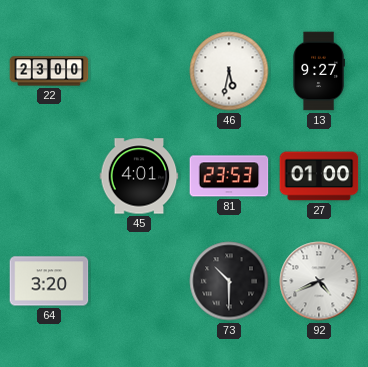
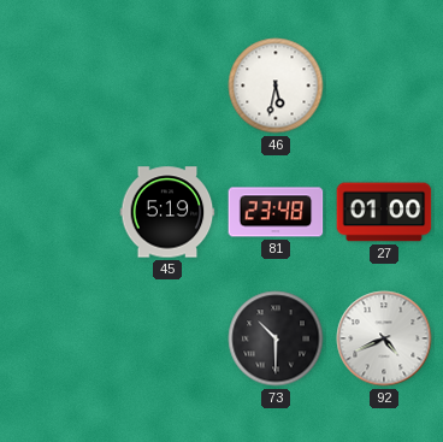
22: 23:00 -> none (49, 71)
13: 9:27 -> none (319, 71)
45: 4:01 -> 5:19 (167, 212)
81: 23:53 -> 23:48 (276, 212)
64: 3:20 -> none (49, 281)
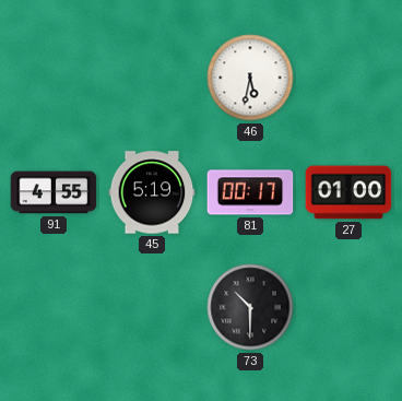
91: none -> 4:55 (54, 192)
81: 23:48 -> 00:17 (250, 192)
92: 4:41 -> none (384, 338)
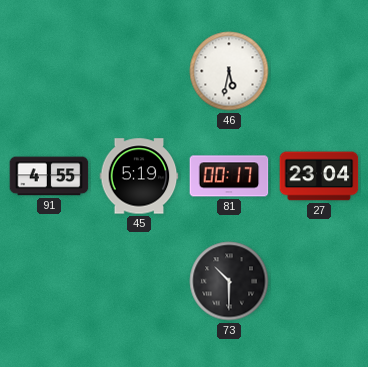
27: 01:00 -> 23:04 (319, 176)
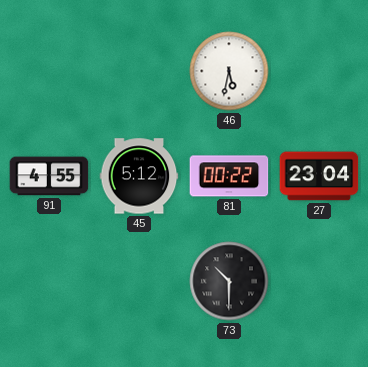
45: 5:19 -> 5:12 (139, 176)
81: 00:17 -> 00:22 (229, 176)
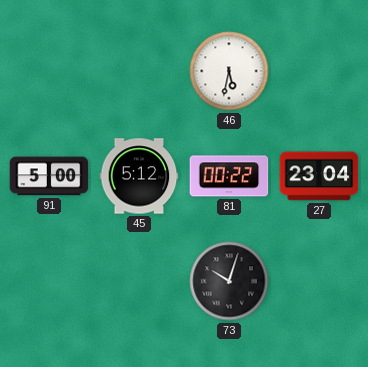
91: 4:55 -> 5:00 (49, 176)
73: 10:30 -> 10:03 (229, 281)
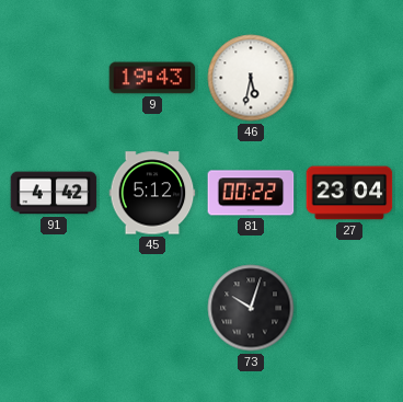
9: none -> 19:43 (152, 78)
91: 5:00 -> 4:42 (54, 193)
